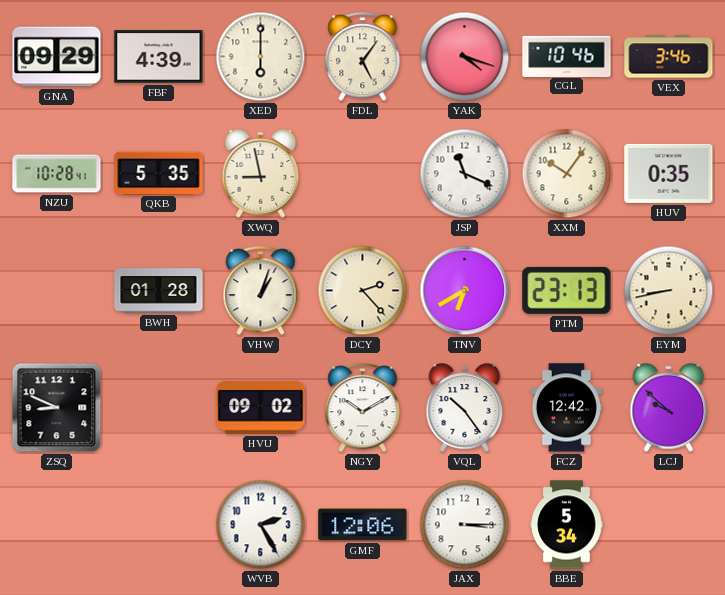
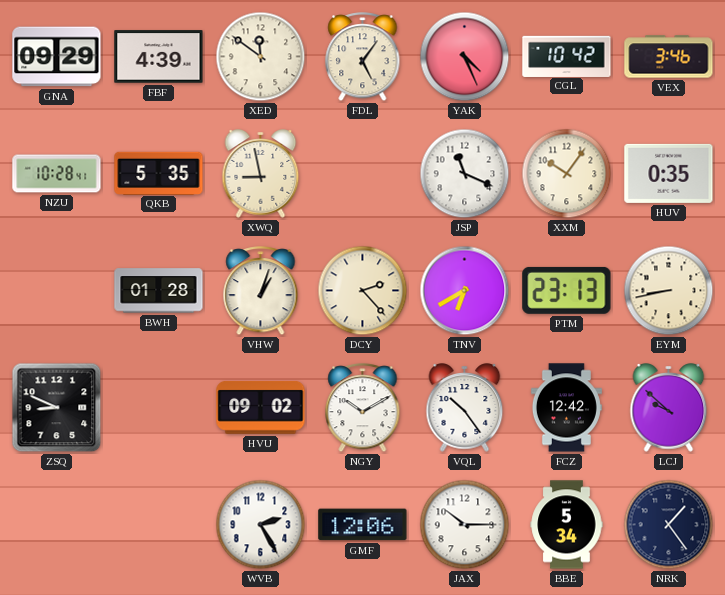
XED: 6:00 -> 11:51 (261, 57)
YAK: 4:18 -> 4:26 (465, 57)
CGL: 10:46 -> 10:42 (567, 56)
JAX: 3:15 -> 10:15 (465, 525)
NRK: none -> 1:24 (669, 525)
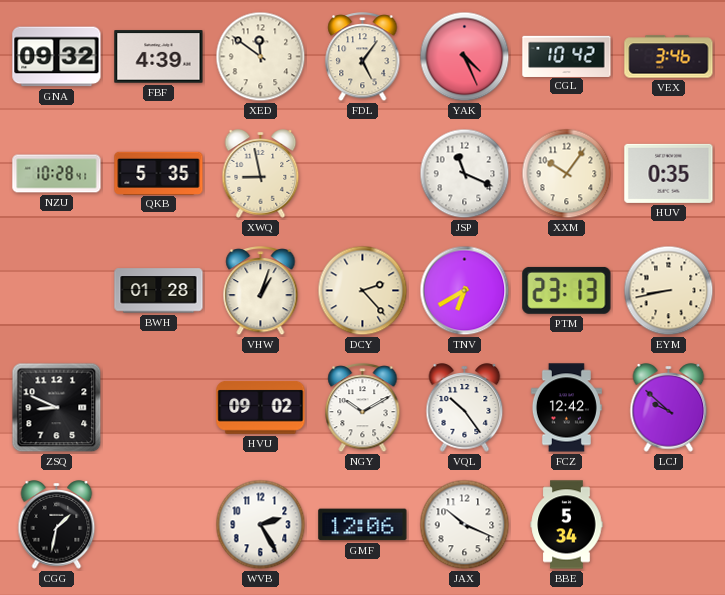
GNA: 09:29 -> 09:32 (57, 57)
CGG: none -> 1:32 (57, 525)
JAX: 10:15 -> 10:19 (465, 525)
NRK: 1:24 -> none (669, 525)
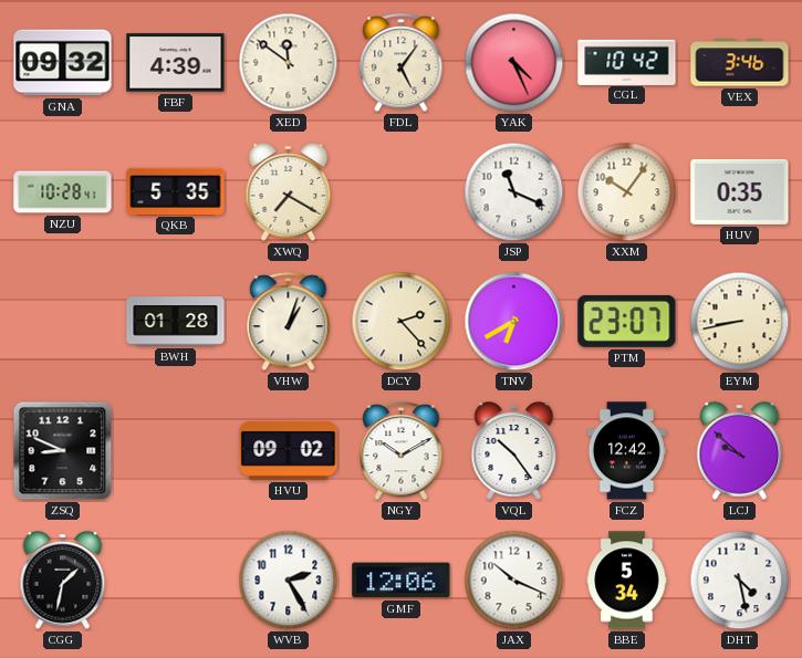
XWQ: 8:58 -> 7:20 (289, 192)
PTM: 23:13 -> 23:07 (627, 321)
DHT: none -> 4:28 (740, 581)
